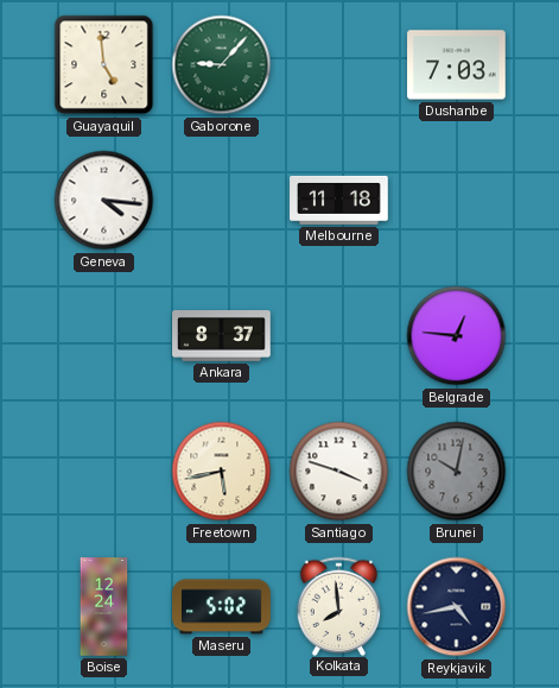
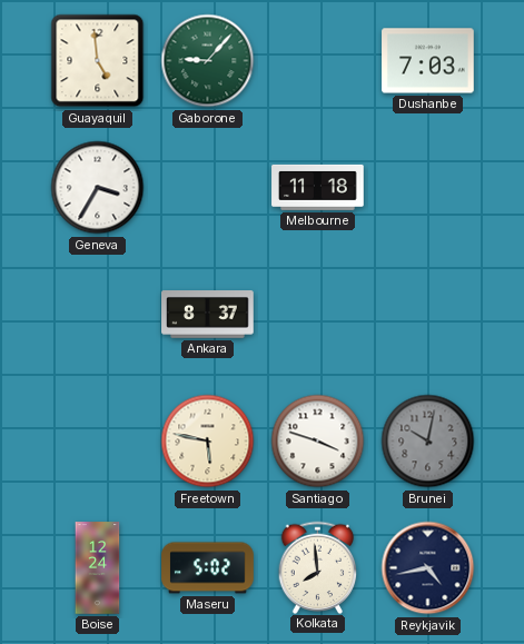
Geneva: 4:16 -> 3:35 (98, 188)
Belgrade: 12:46 -> none (457, 336)
Freetown: 5:43 -> 5:47 (208, 442)
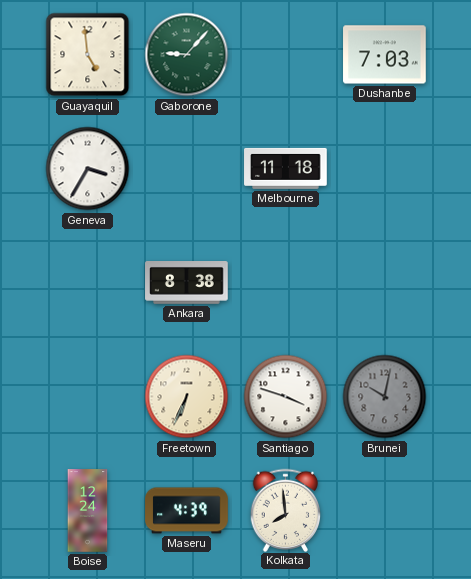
Ankara: 8:37 -> 8:38 (187, 283)
Freetown: 5:47 -> 6:34 (187, 397)
Maseru: 5:02 -> 4:39 (187, 511)
Reykjavik: 4:43 -> none (428, 568)
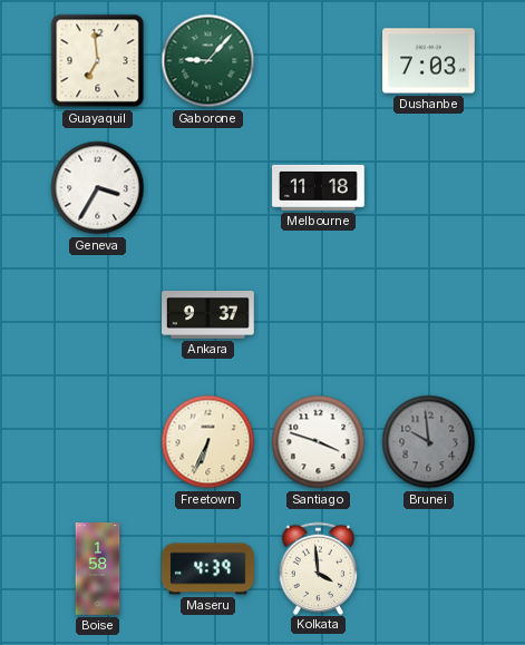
Guayaquil: 4:59 -> 6:59 (98, 61)
Ankara: 8:38 -> 9:37 (208, 315)
Brunei: 10:02 -> 9:59 (429, 442)
Boise: 12:24 -> 1:58 (98, 569)
Kolkata: 7:59 -> 3:59 (319, 568)
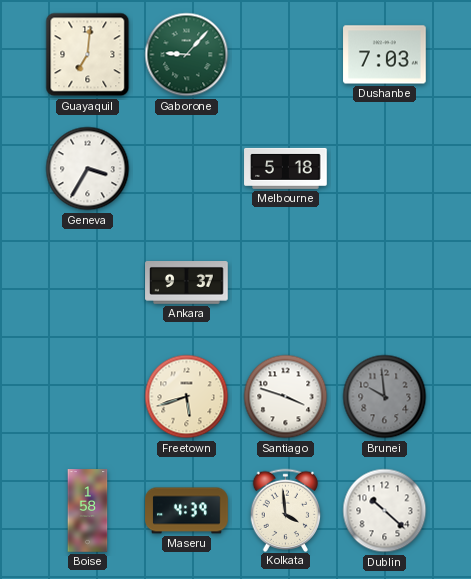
Guayaquil: 6:59 -> 7:01 (88, 55)
Melbourne: 11:18 -> 5:18 (286, 168)
Freetown: 6:34 -> 5:42 (187, 397)
Dublin: none -> 10:22 (385, 511)
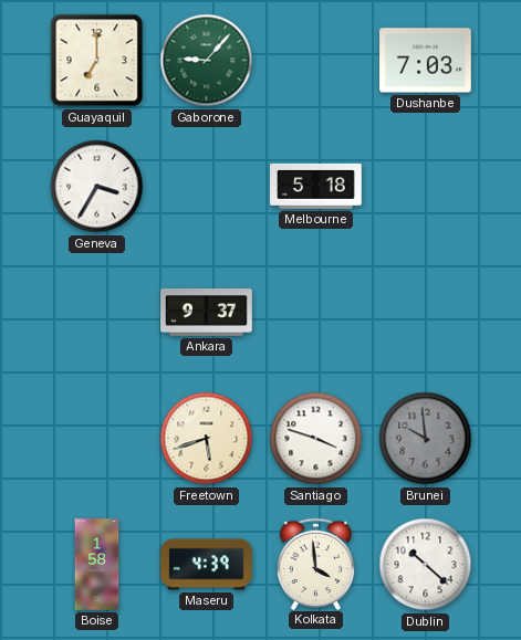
Guayaquil: 7:01 -> 7:00 (97, 61)
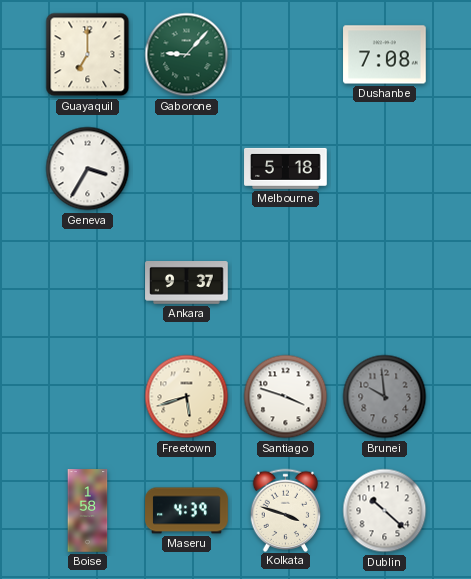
Dushanbe: 7:03 -> 7:08 (385, 55)
Kolkata: 3:59 -> 3:48 (286, 510)
